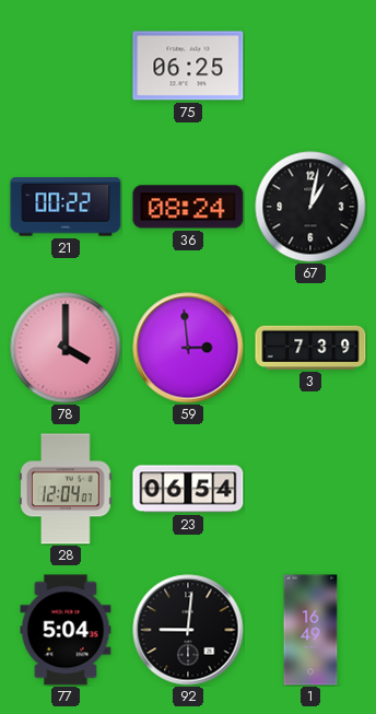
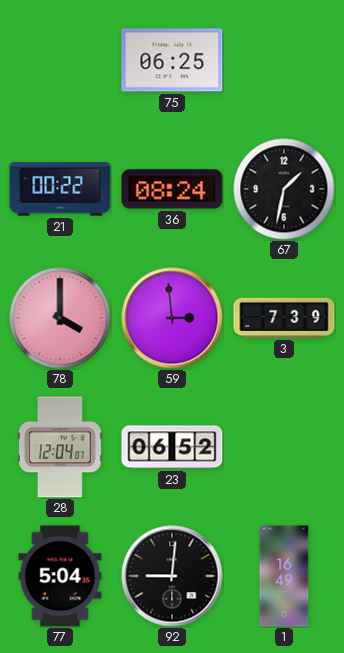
67: 1:02 -> 1:32 (284, 189)
23: 06:54 -> 06:52 (172, 447)
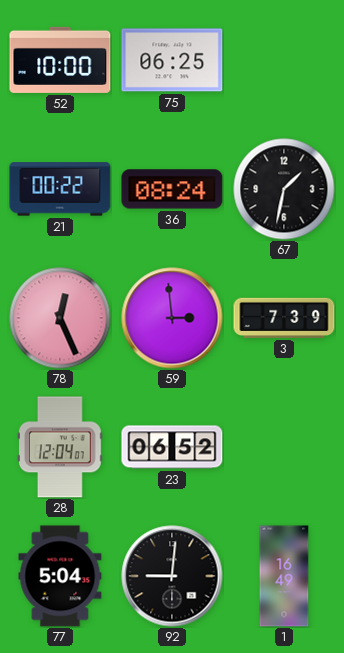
52: none -> 10:00 (60, 60)
78: 4:00 -> 12:26 (60, 318)
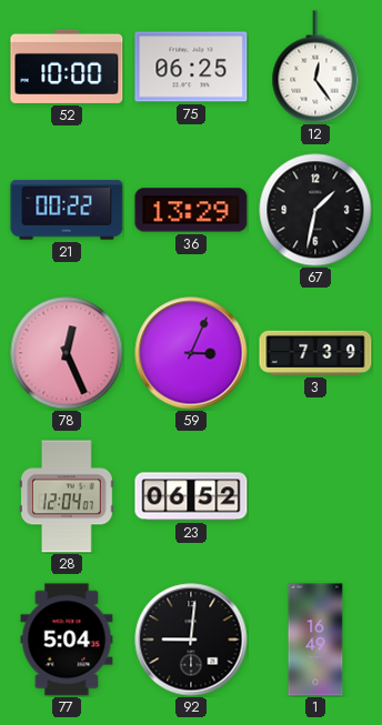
12: none -> 12:24 (315, 67)
36: 08:24 -> 13:29 (191, 210)
59: 2:59 -> 3:04 (191, 353)
